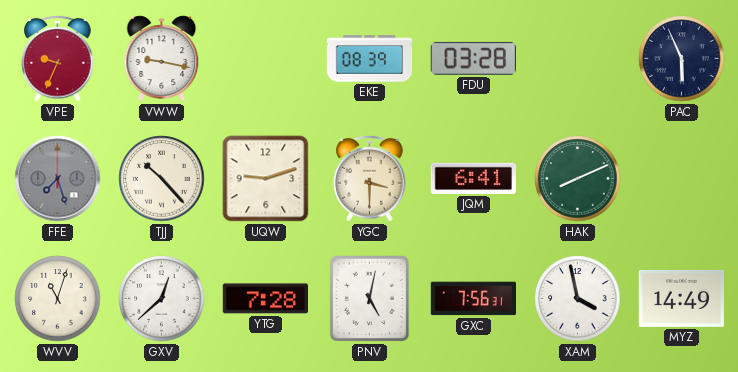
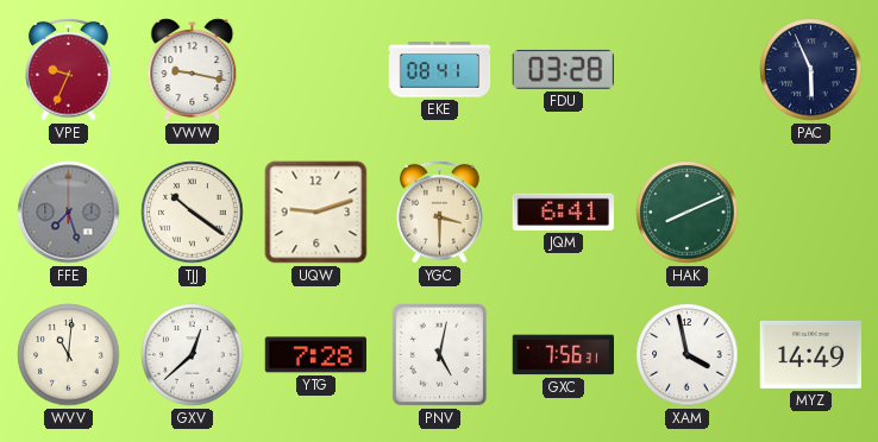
EKE: 08:39 -> 08:41 (440, 70)
TJJ: 10:23 -> 10:21 (193, 213)
WVV: 11:03 -> 11:01 (69, 355)
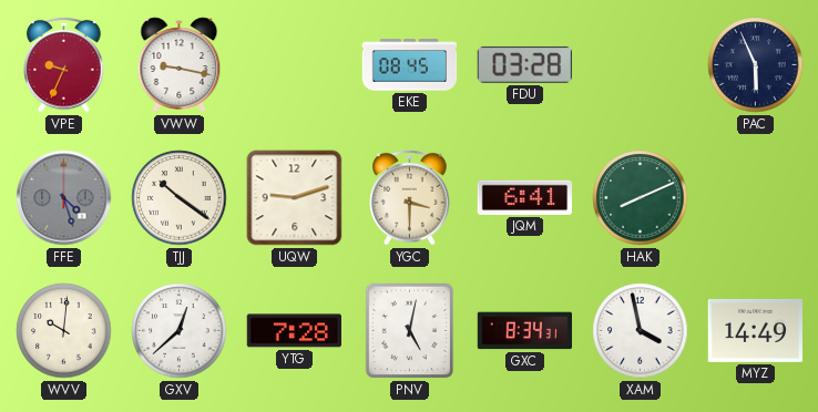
EKE: 08:41 -> 08:45 (410, 65)
FFE: 7:27 -> 4:27 (64, 198)
WVV: 11:01 -> 10:01 (64, 331)
GXC: 7:56 -> 8:34 (524, 331)
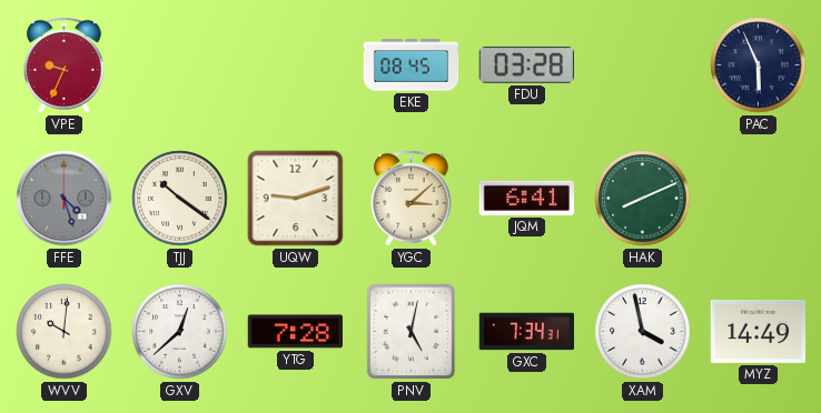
VWW: 9:17 -> none (180, 65)
YGC: 3:30 -> 3:08 (412, 198)
GXC: 8:34 -> 7:34 (526, 332)
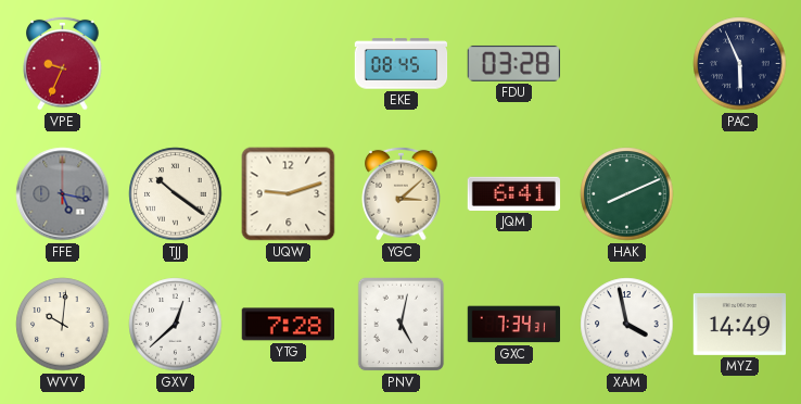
FFE: 4:27 -> 5:17 (63, 194)
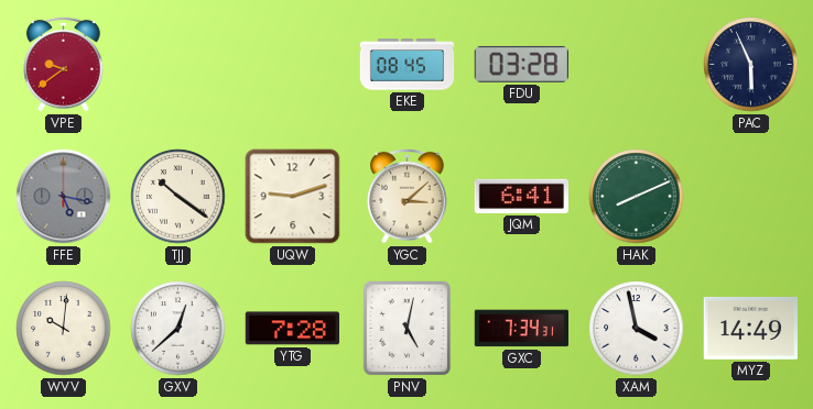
VPE: 9:34 -> 9:39 (64, 64)
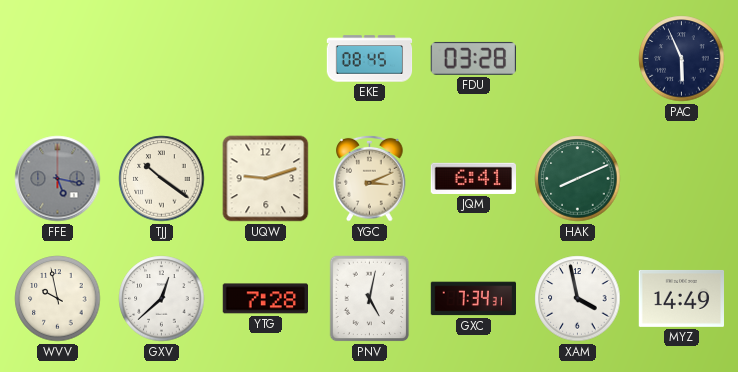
VPE: 9:39 -> none (64, 64)
YGC: 3:08 -> 3:11 (370, 178)
WVV: 10:01 -> 9:58 (58, 299)
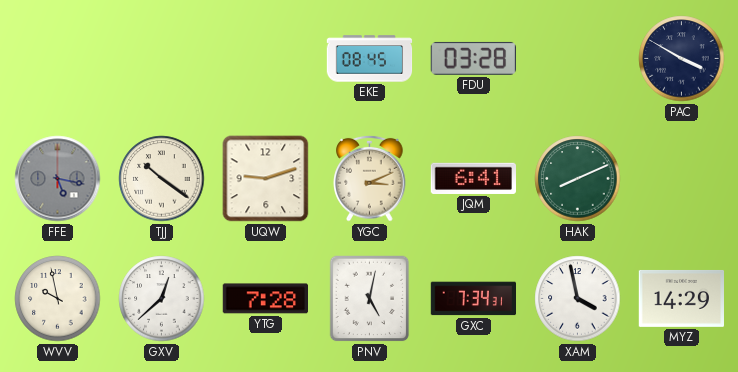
PAC: 5:56 -> 3:50 (682, 59)
MYZ: 14:49 -> 14:29 (682, 298)
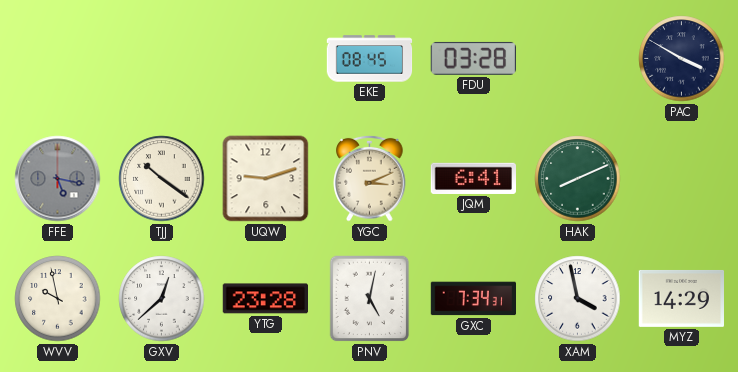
YTG: 7:28 -> 23:28 (265, 299)
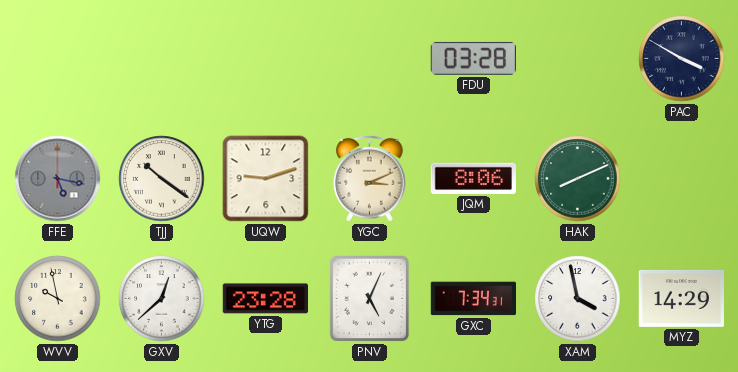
EKE: 08:45 -> none (370, 59)
JQM: 6:41 -> 8:06 (473, 178)
PNV: 5:02 -> 5:04 (370, 299)
